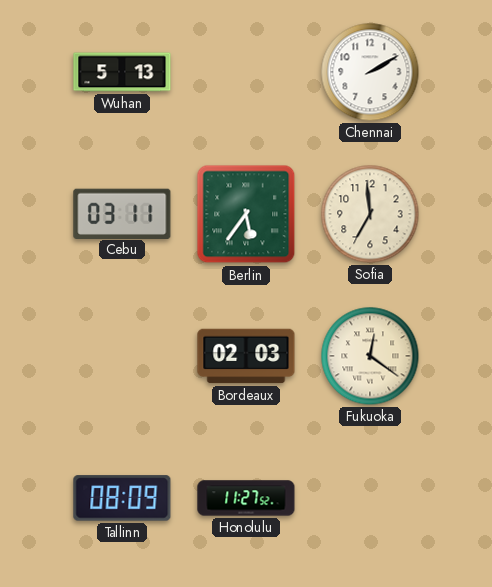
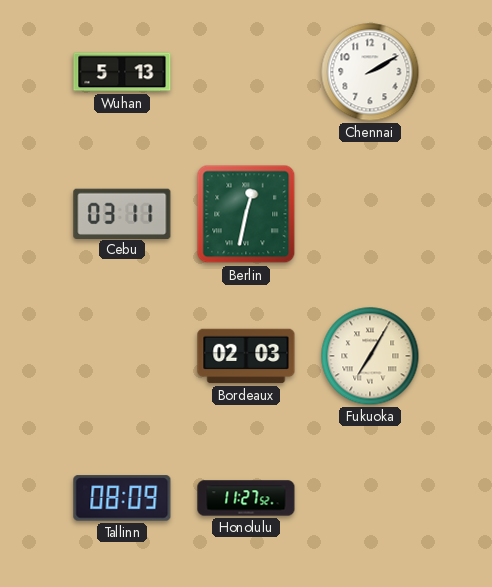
Berlin: 5:36 -> 12:32 (246, 214)
Sofia: 6:59 -> none (370, 214)
Fukuoka: 12:21 -> 7:05 (370, 356)
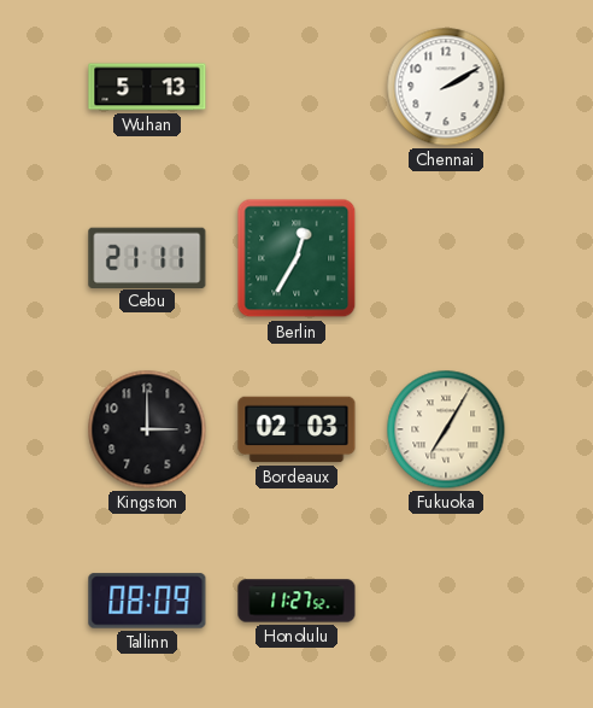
Cebu: 03:11 -> 21:11 (147, 257)
Berlin: 12:32 -> 12:35 (296, 258)
Kingston: none -> 3:00 (147, 429)
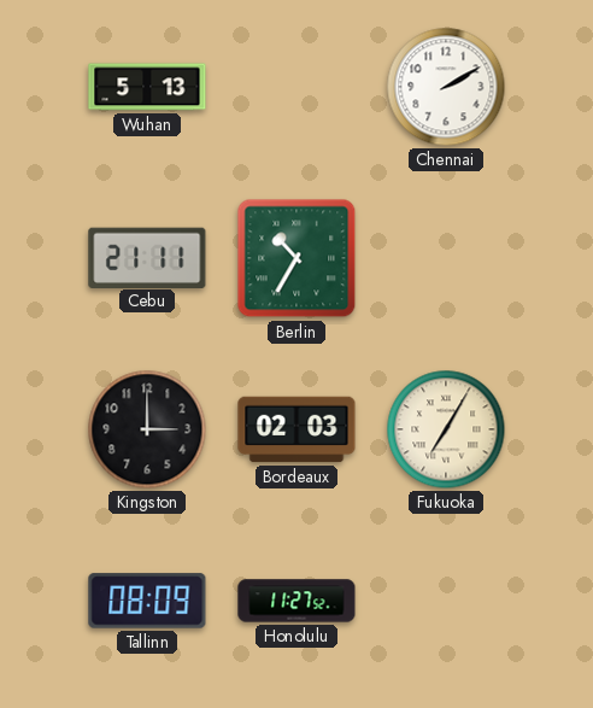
Berlin: 12:35 -> 10:35 (296, 258)
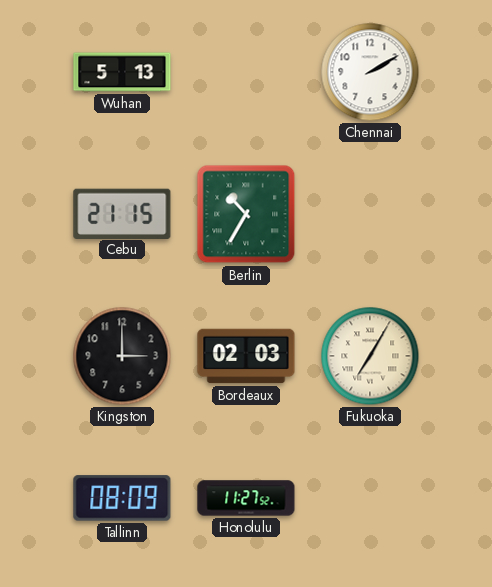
Cebu: 21:11 -> 21:15 (122, 213)
